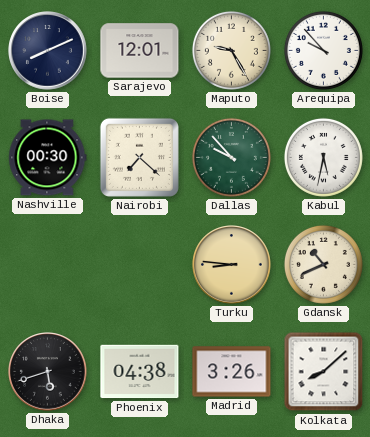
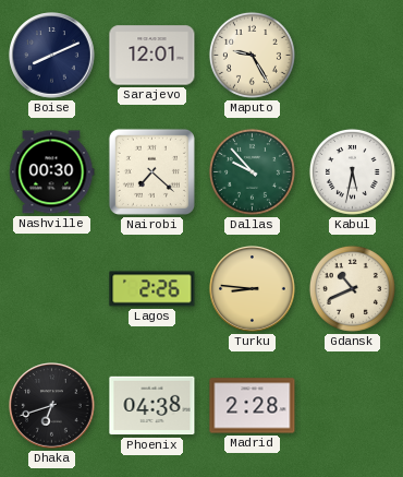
Arequipa: 9:53 -> none (323, 50)
Lagos: none -> 2:26 (152, 289)
Dhaka: 5:42 -> 6:42 (52, 406)
Madrid: 3:26 -> 2:28 (253, 406)
Kolkata: 8:08 -> none (324, 372)
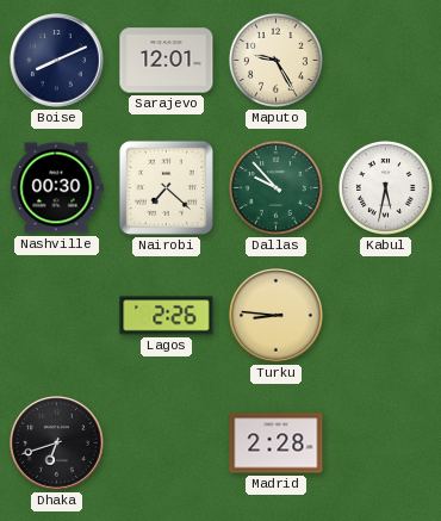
Gdansk: 10:41 -> none (352, 288)
Phoenix: 04:38 -> none (152, 406)
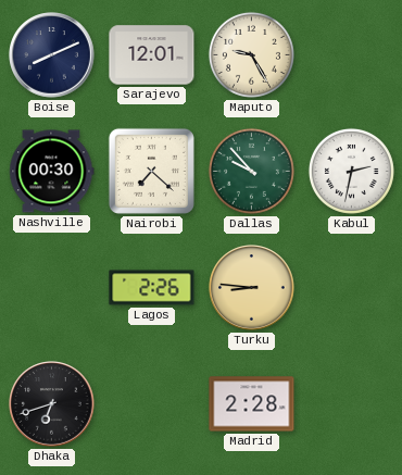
Kabul: 5:32 -> 2:32 (351, 171)
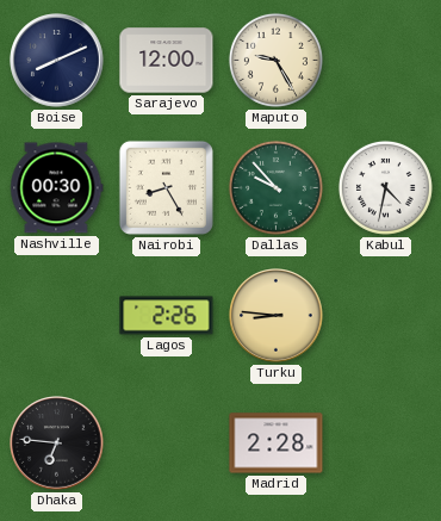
Sarajevo: 12:01 -> 12:00 (167, 61)
Nairobi: 7:22 -> 8:25 (166, 187)
Kabul: 2:32 -> 4:32 (385, 187)
Dhaka: 6:42 -> 6:46 (57, 444)
